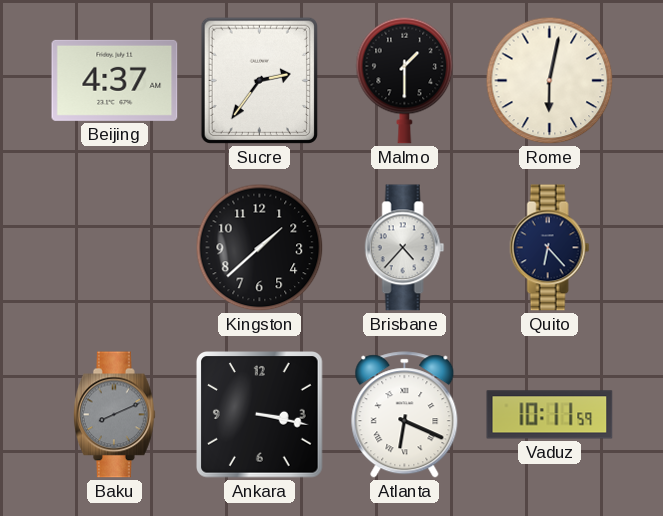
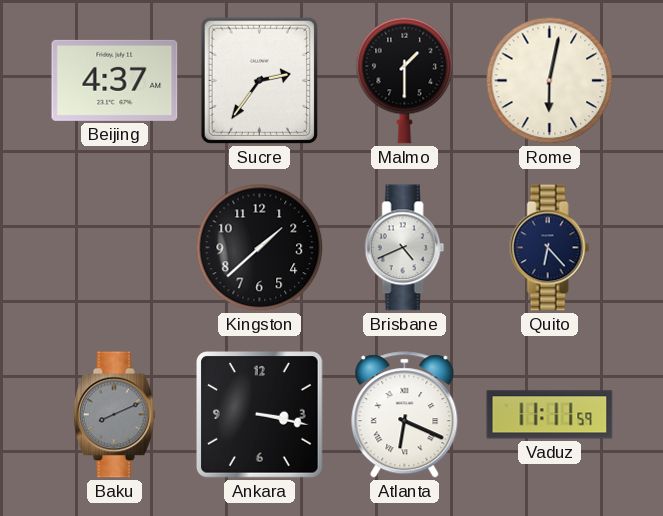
Brisbane: 4:37 -> 4:41 (405, 248)
Vaduz: 10:11 -> 11:11 (550, 415)
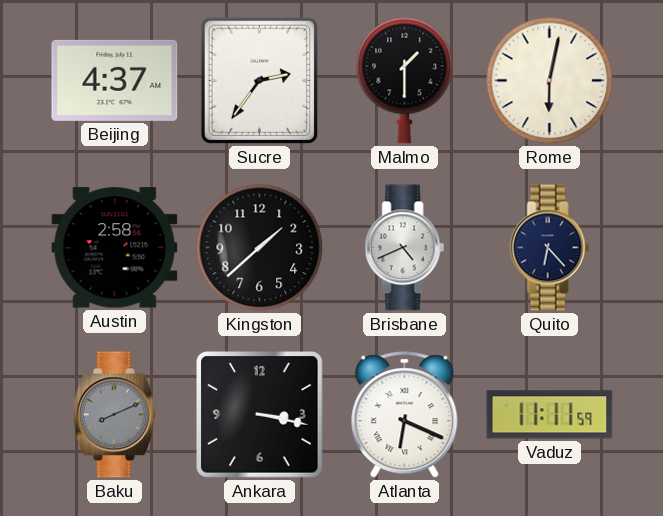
Austin: none -> 2:58 (115, 248)
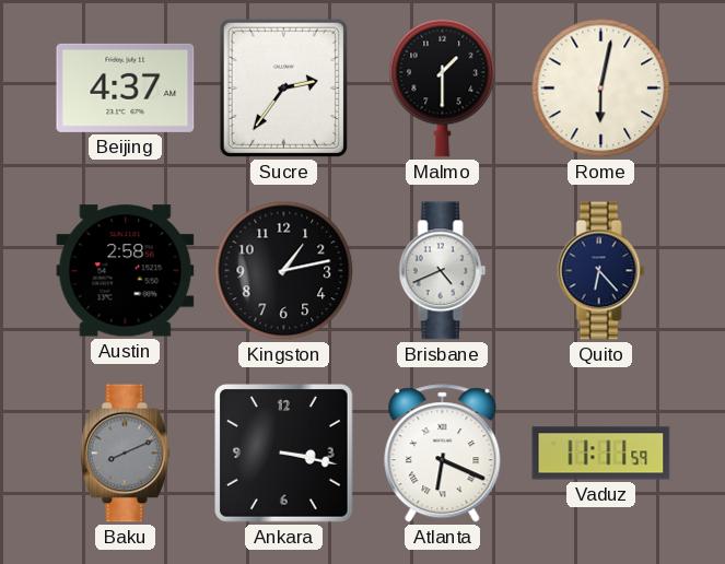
Kingston: 1:38 -> 1:13 (284, 271)
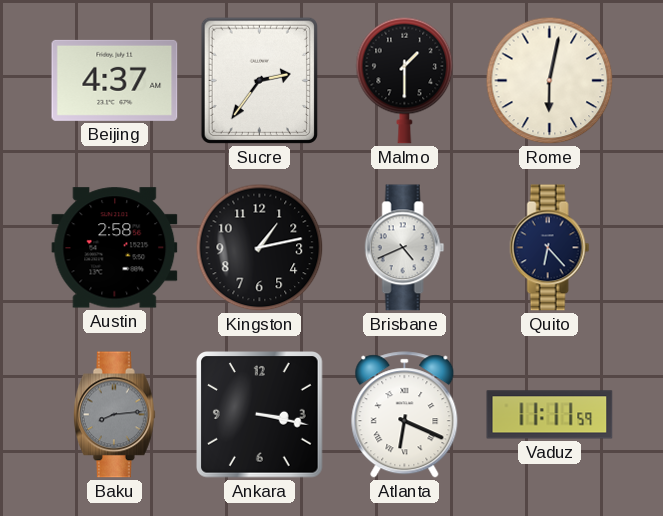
Baku: 8:11 -> 8:14 (114, 415)
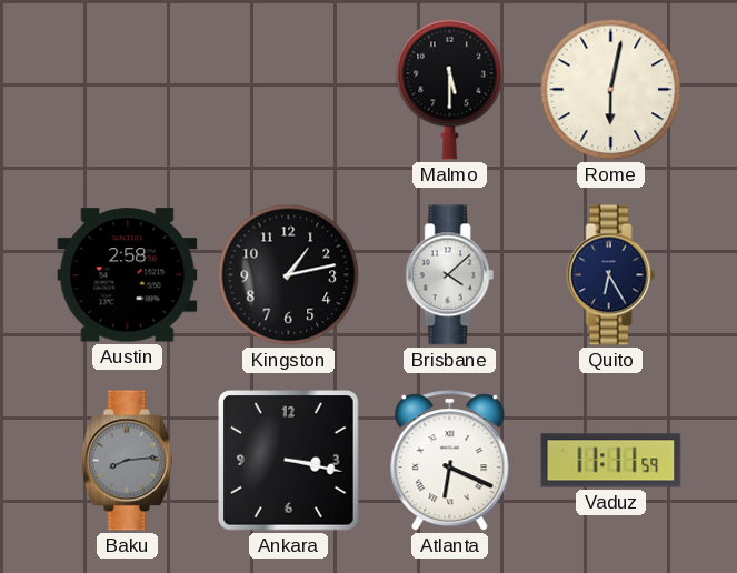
Beijing: 4:37 -> none (115, 80)
Sucre: 2:36 -> none (259, 80)
Malmo: 1:30 -> 5:30 (450, 89)
Brisbane: 4:41 -> 4:08 (450, 275)
Quito: 6:23 -> 6:25 (611, 275)
